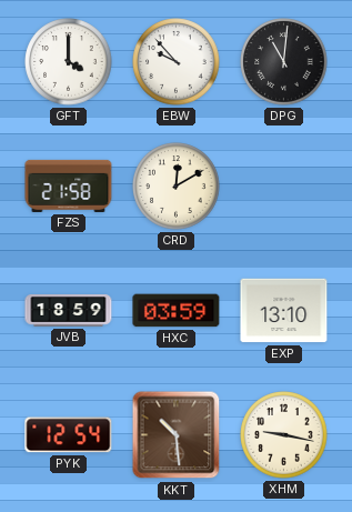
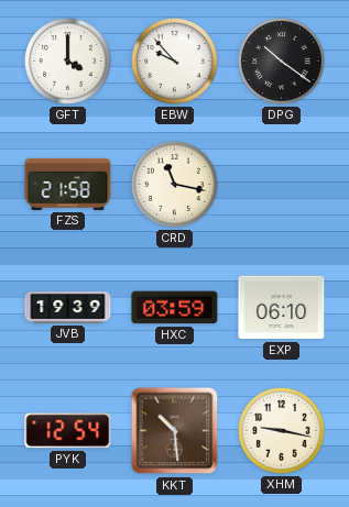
DPG: 11:01 -> 10:21 (282, 62)
CRD: 12:10 -> 11:17 (175, 185)
JVB: 18:59 -> 19:39 (68, 308)
EXP: 13:10 -> 06:10 (282, 308)
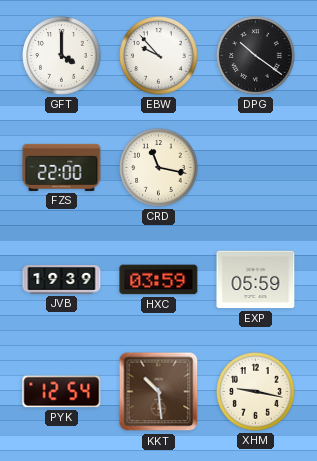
FZS: 21:58 -> 22:00 (62, 167)
EXP: 06:10 -> 05:59 (256, 280)
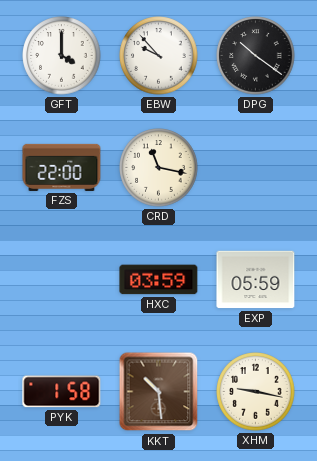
JVB: 19:39 -> none (62, 280)
PYK: 12:54 -> 1:58 (62, 392)
